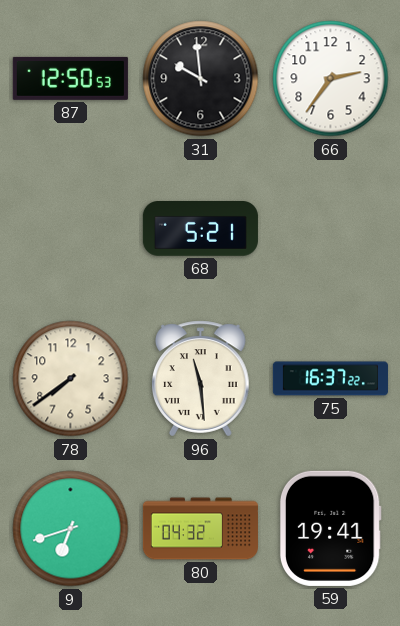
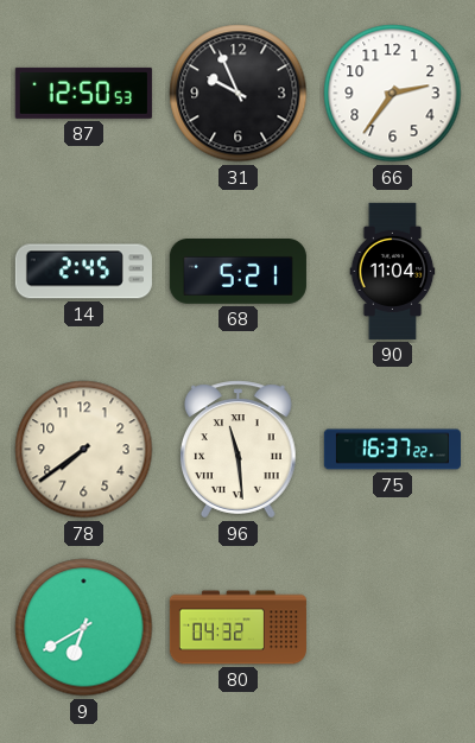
31: 9:59 -> 9:56 (239, 94)
14: none -> 2:45 (83, 272)
90: none -> 11:04 (393, 271)
9: 6:42 -> 6:40 (84, 628)
59: 19:41 -> none (330, 528)
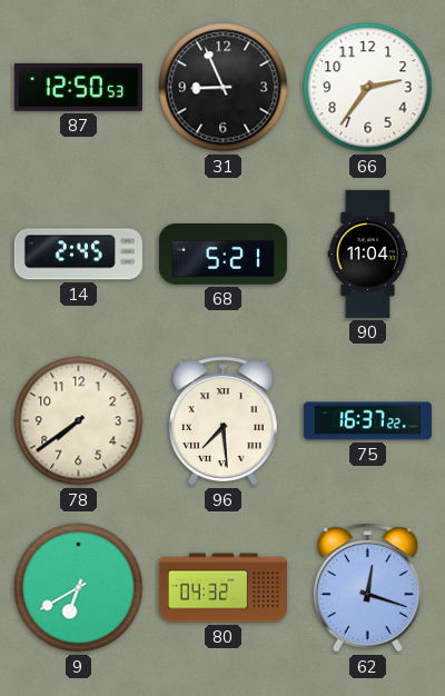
31: 9:56 -> 8:56 (224, 88)
96: 11:29 -> 7:29 (224, 421)
62: none -> 12:18 (368, 588)
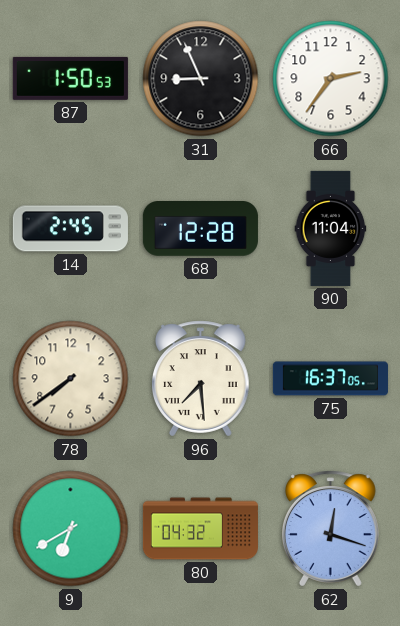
87: 12:50 -> 1:50 (70, 78)
68: 5:21 -> 12:28 (200, 229)
75: 16:37:22 -> 16:37:05 (330, 379)
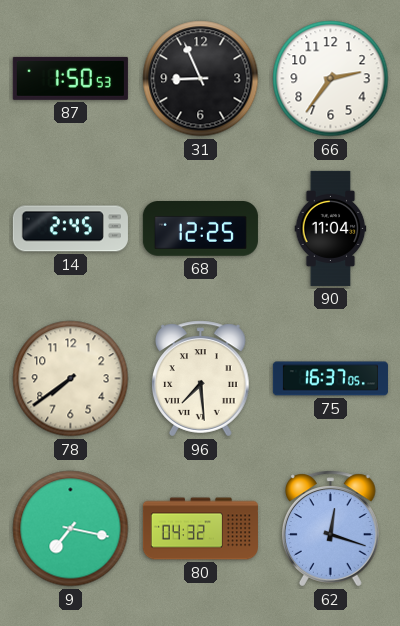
68: 12:28 -> 12:25 (200, 229)
9: 6:40 -> 7:17 (71, 529)
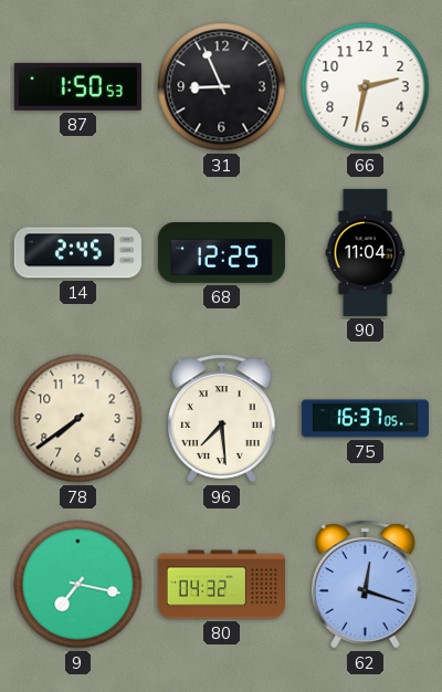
66: 2:36 -> 2:32 (366, 87)
